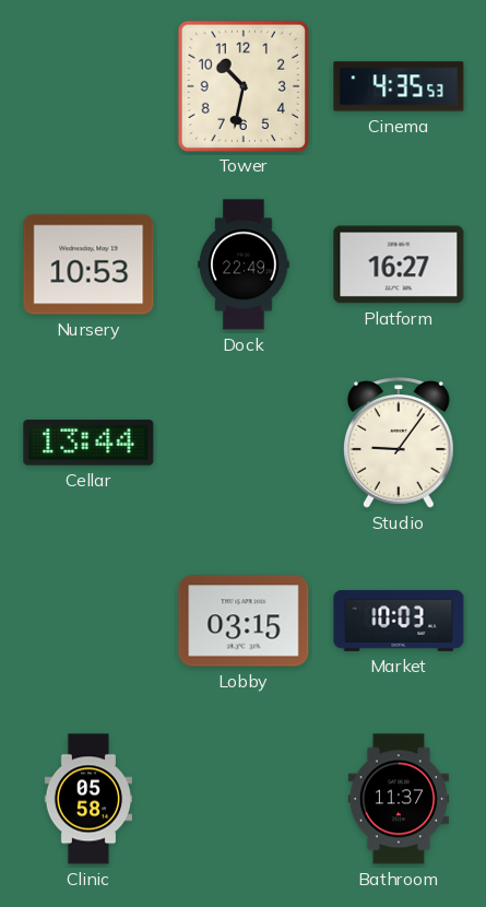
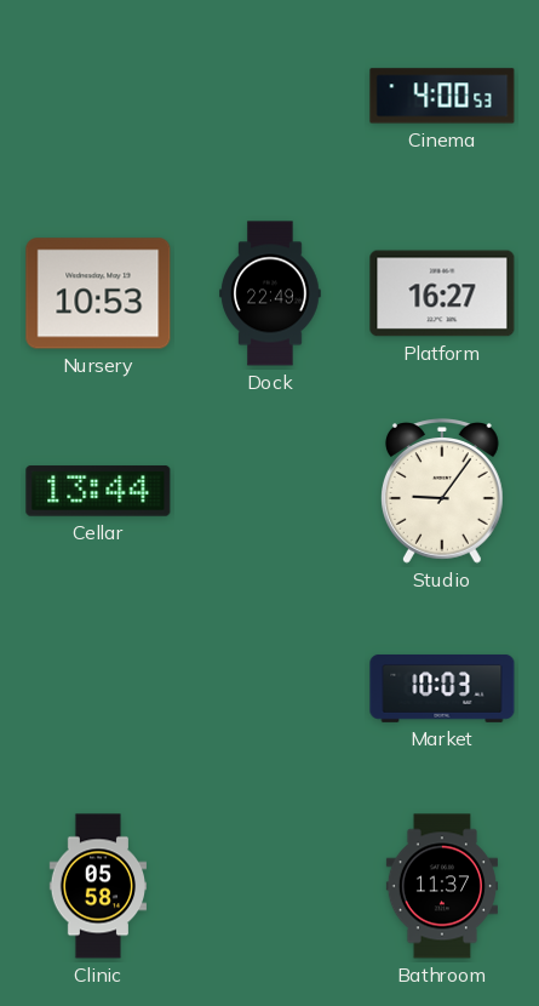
Tower: 10:32 -> none (242, 85)
Cinema: 4:35 -> 4:00 (442, 96)
Lobby: 03:15 -> none (244, 621)
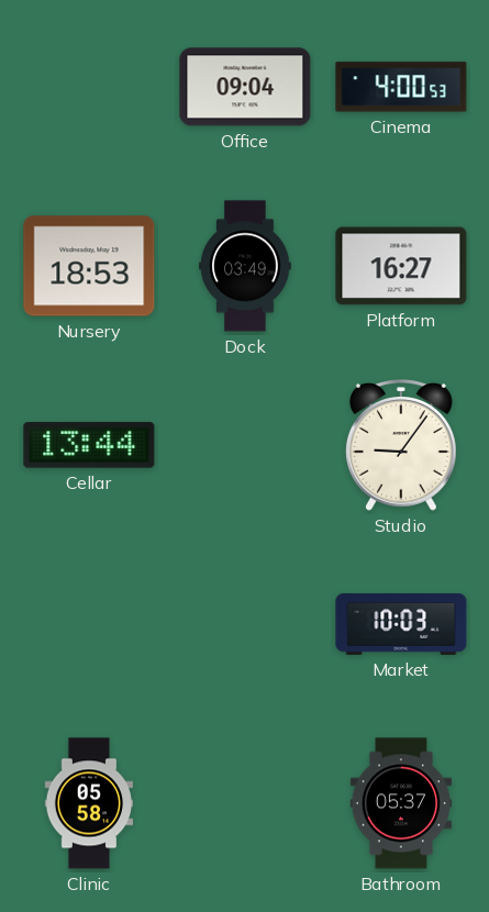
Office: none -> 09:04 (245, 87)
Nursery: 10:53 -> 18:53 (89, 266)
Dock: 22:49 -> 03:49 (245, 266)
Bathroom: 11:37 -> 05:37 (401, 803)
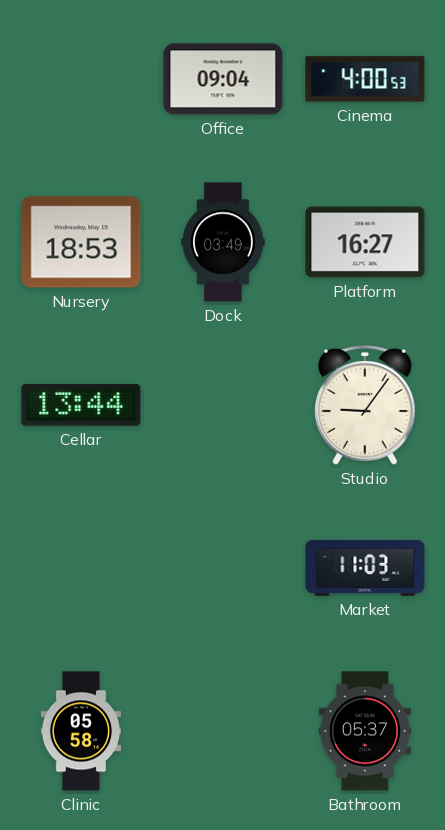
Market: 10:03 -> 11:03 (365, 568)
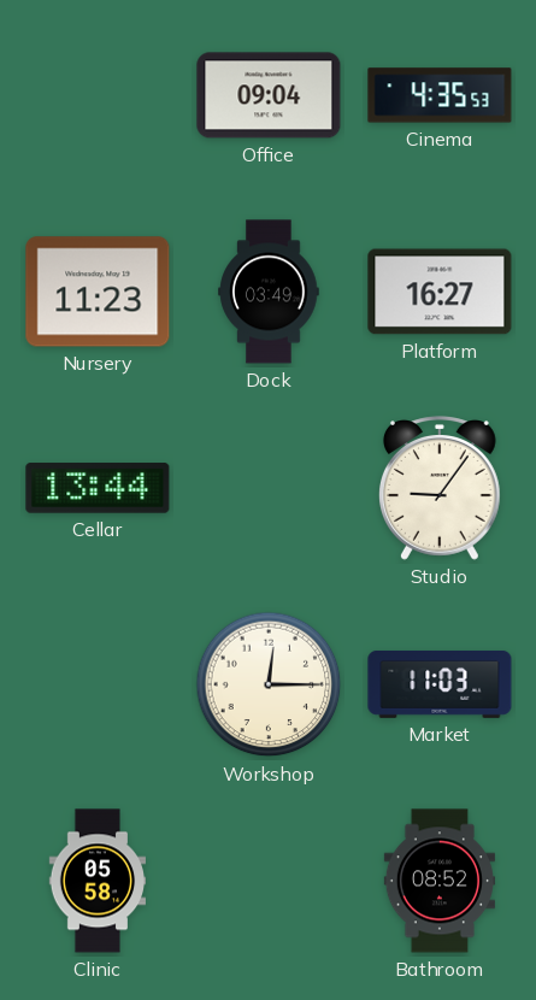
Cinema: 4:00 -> 4:35 (440, 95)
Nursery: 18:53 -> 11:23 (98, 292)
Workshop: none -> 12:15 (269, 684)
Bathroom: 05:37 -> 08:52 (440, 881)
